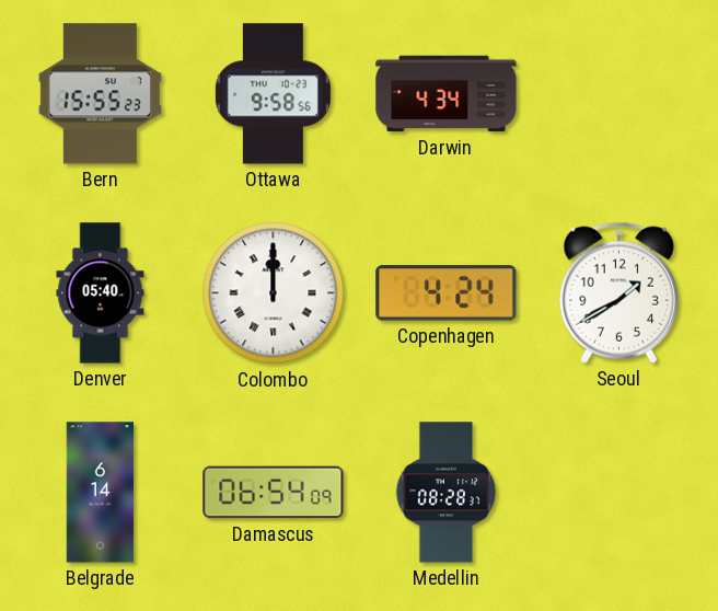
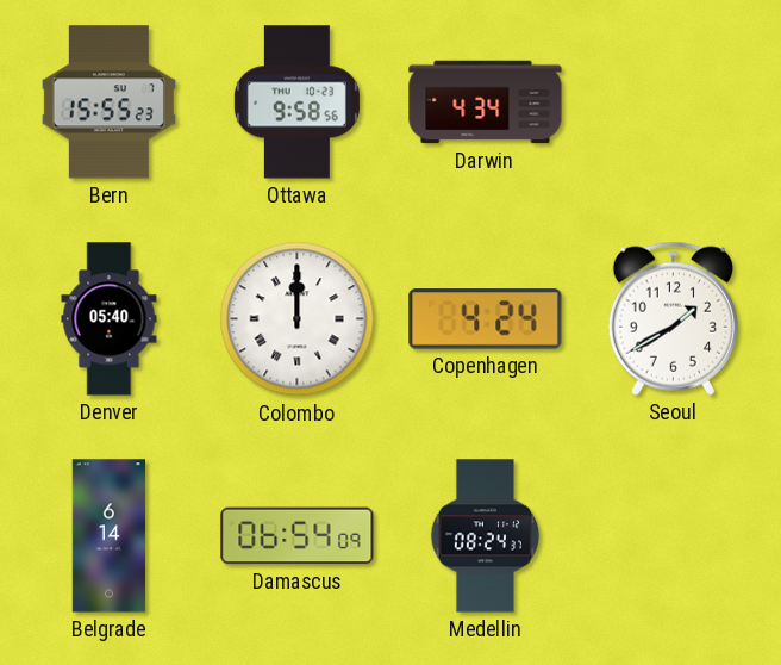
Medellin: 08:28 -> 08:24 (486, 536)
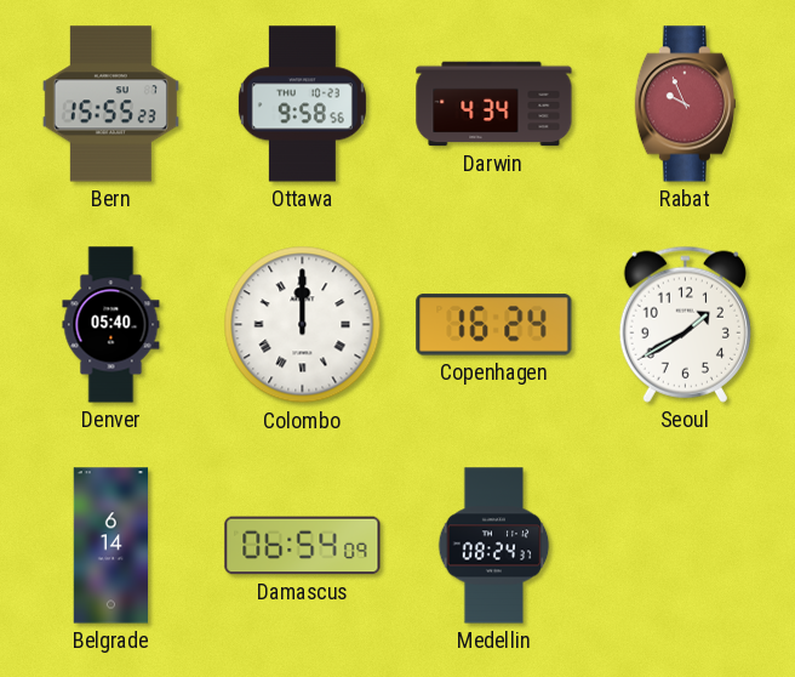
Rabat: none -> 9:56 (685, 104)
Copenhagen: 4:24 -> 16:24 (494, 325)
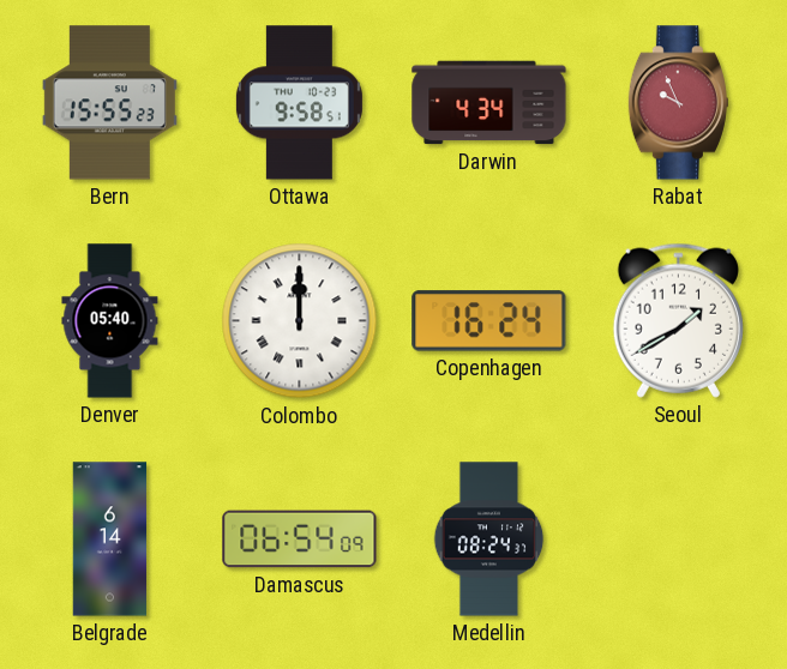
Ottawa: 9:58:56 -> 9:58:51 (299, 103)
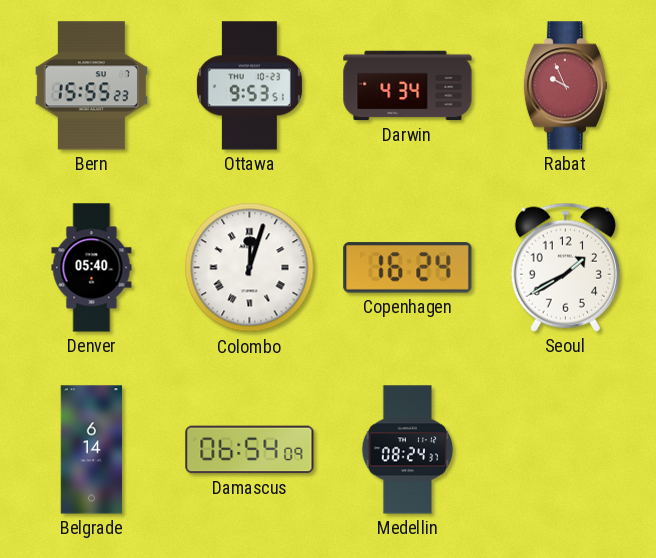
Ottawa: 9:58 -> 9:53 (249, 86)
Colombo: 12:00 -> 12:03 (250, 268)
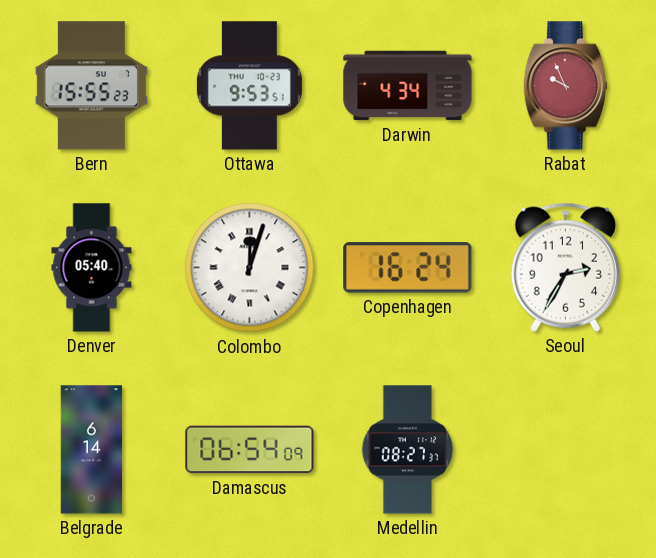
Seoul: 1:40 -> 2:35 (565, 267)
Medellin: 08:24 -> 08:27 (408, 450)
